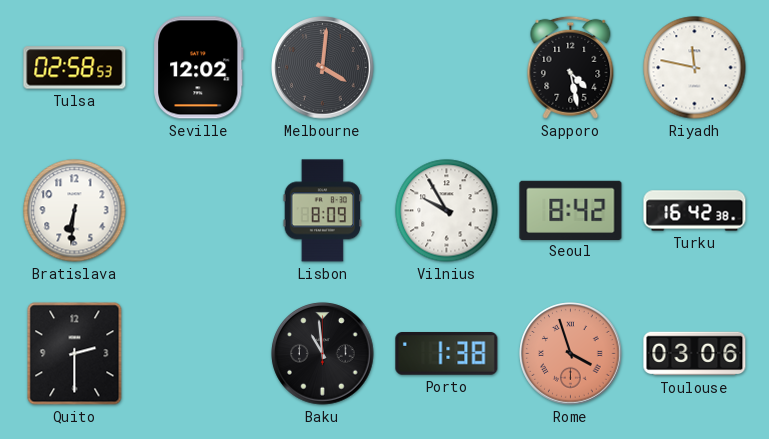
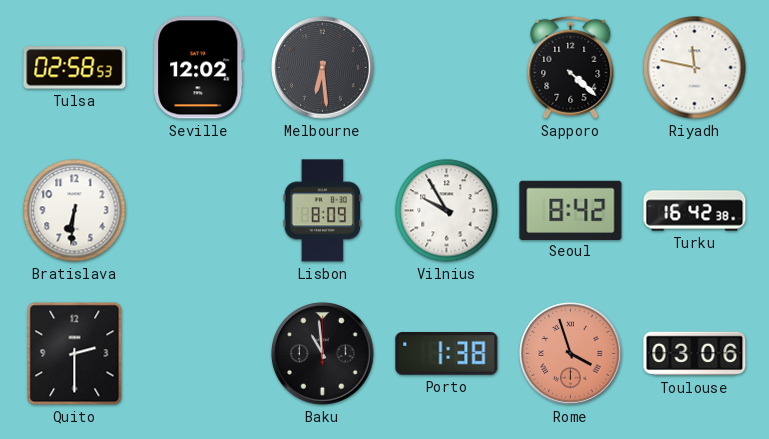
Melbourne: 4:01 -> 6:29 (323, 68)
Sapporo: 4:28 -> 4:22 (571, 67)
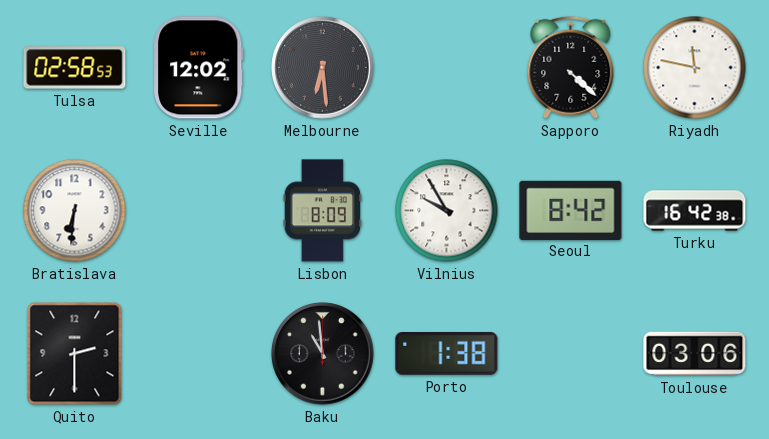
Rome: 3:57 -> none (571, 354)
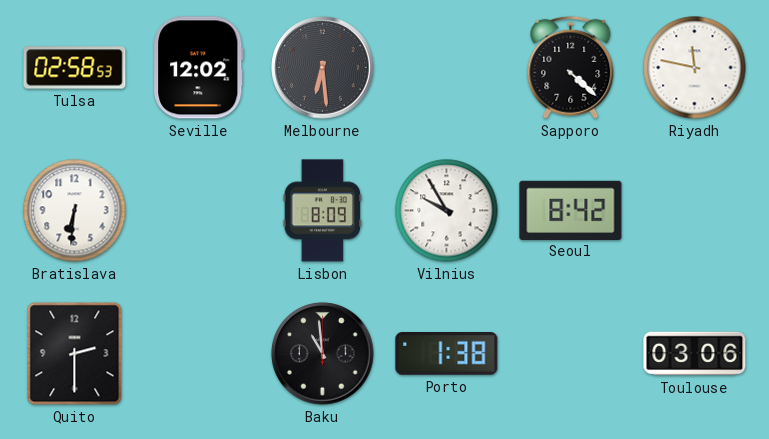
Turku: 16:42 -> none (695, 211)
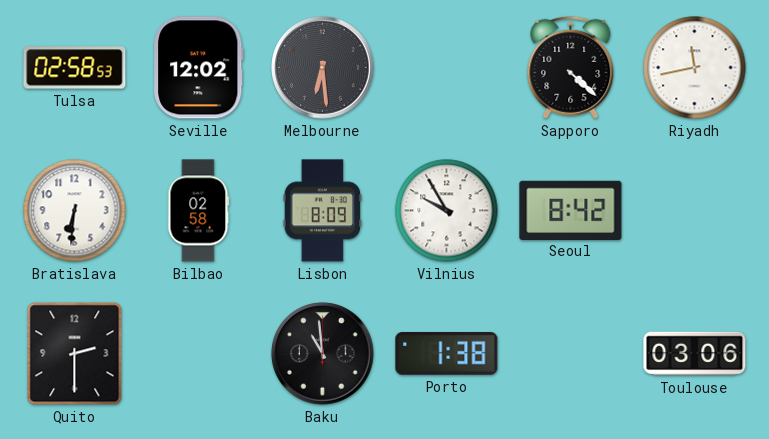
Riyadh: 11:47 -> 11:43 (695, 68)
Bilbao: none -> 02:58 (199, 211)
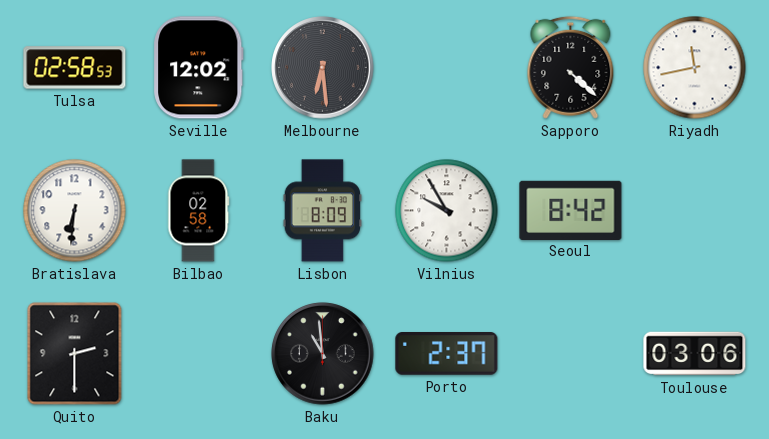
Porto: 1:38 -> 2:37 (447, 354)
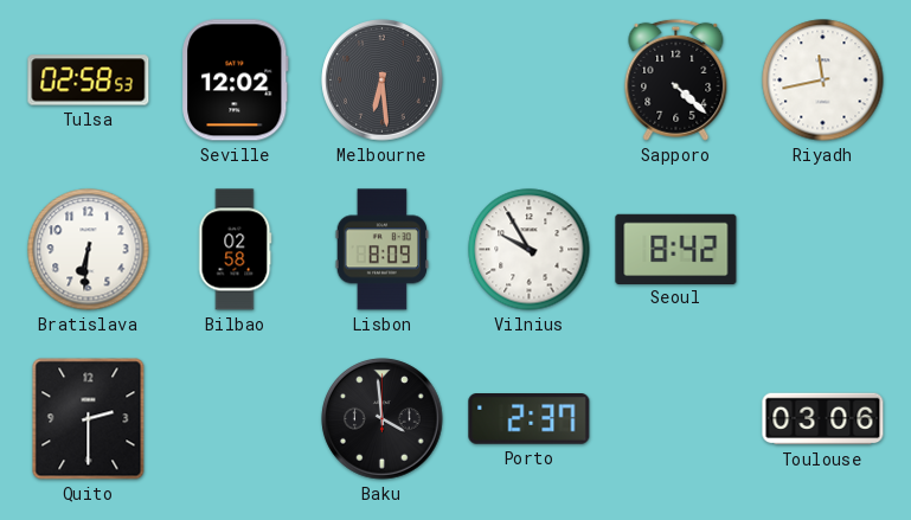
Baku: 10:59 -> 3:59 (383, 419)
